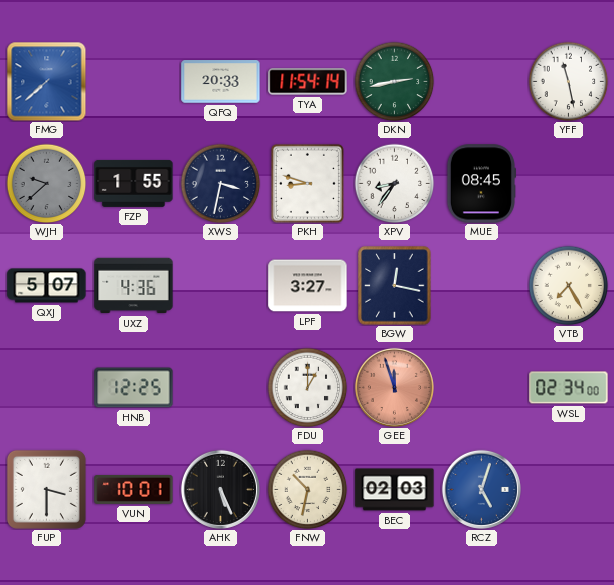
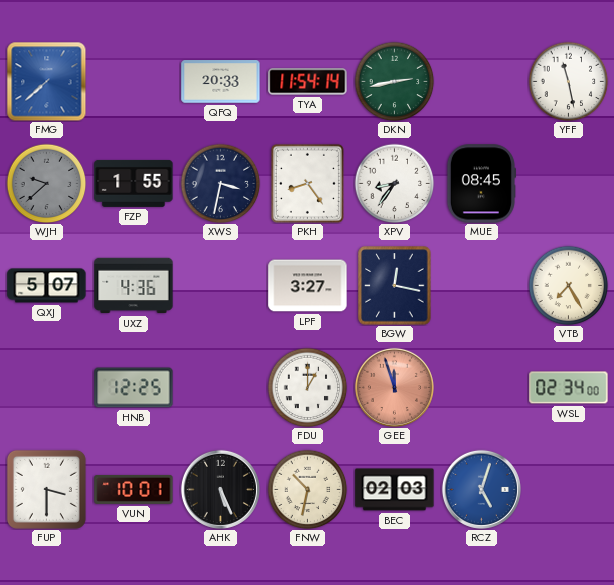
PKH: 8:48 -> 8:24 (307, 183)
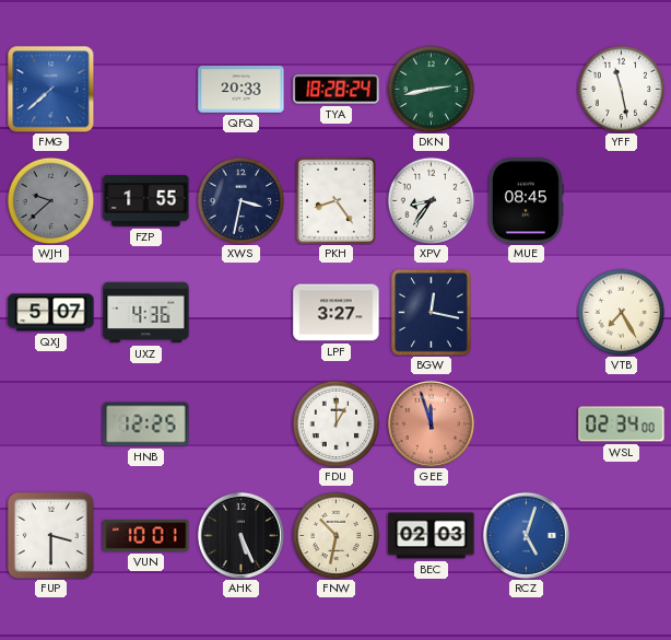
TYA: 11:54 -> 18:28 (337, 90)
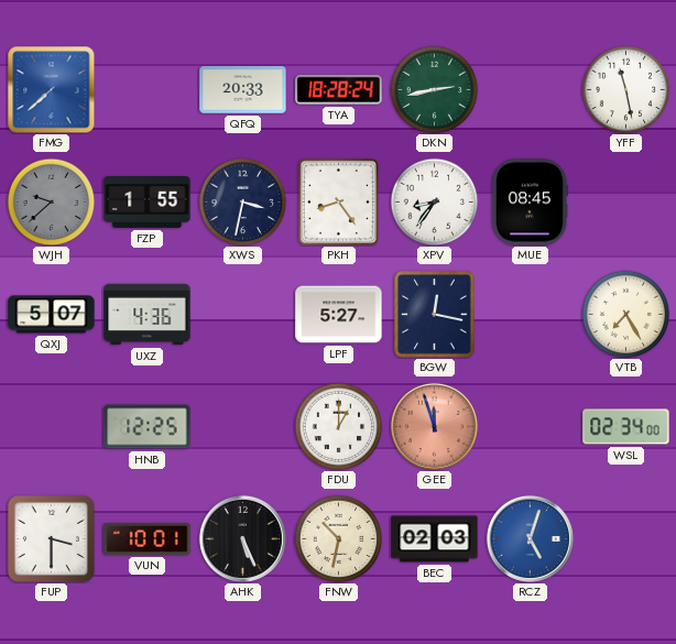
LPF: 3:27 -> 5:27 (339, 315)
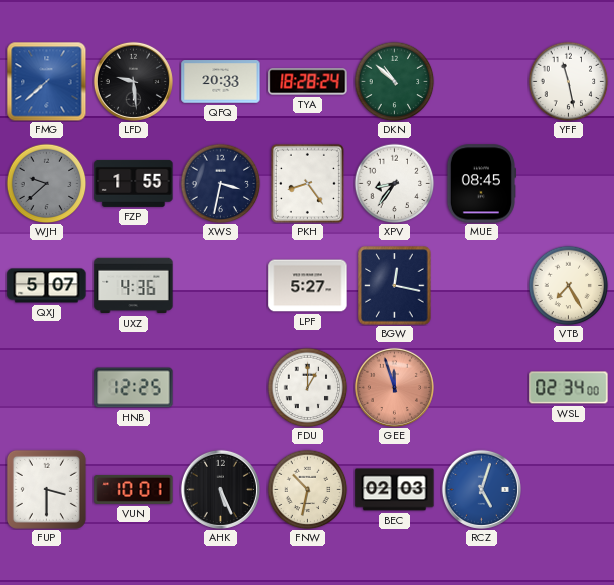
LFD: none -> 9:29 (133, 81)
DKN: 2:43 -> 10:52 (394, 81)
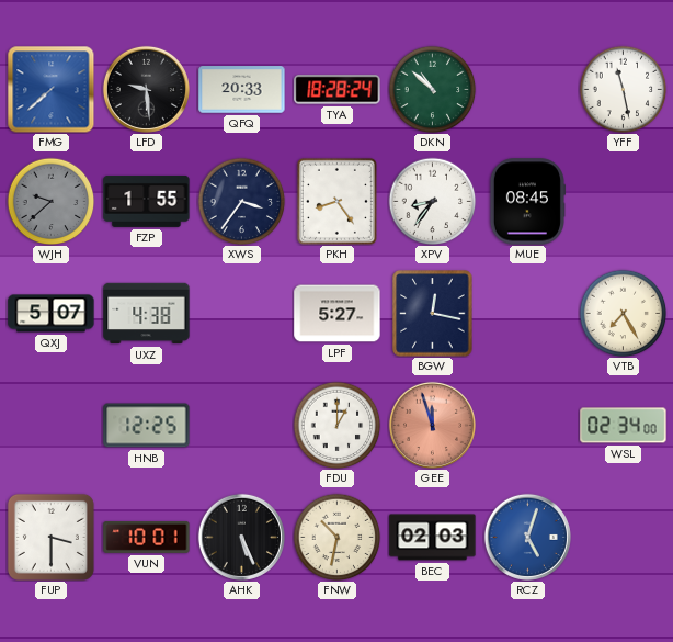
XWS: 3:32 -> 3:36 (241, 201)
UXZ: 4:36 -> 4:38 (147, 314)
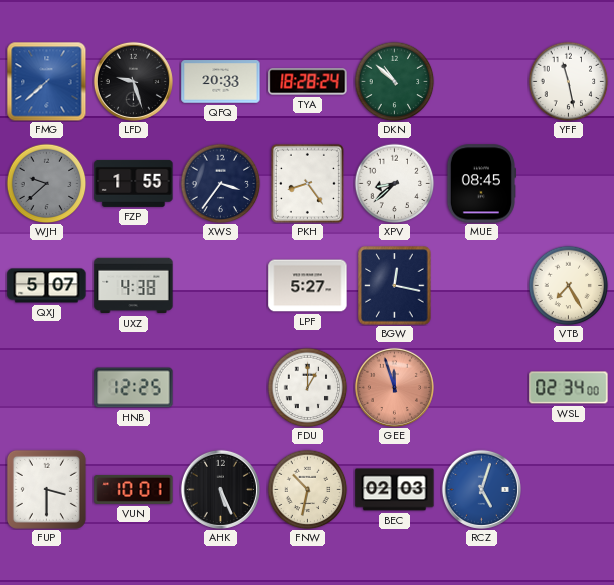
LFD: 9:29 -> 9:27 (133, 81)
XPV: 8:36 -> 8:38 (394, 183)
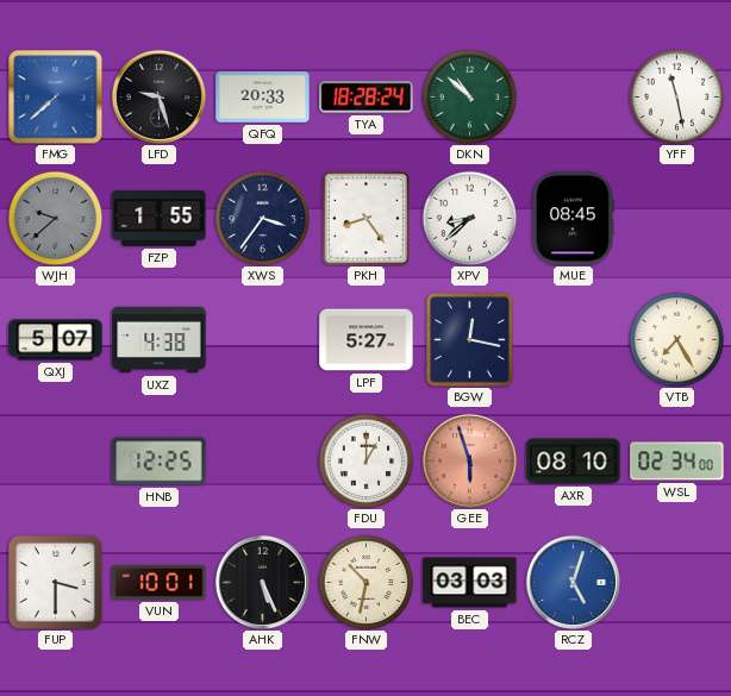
GEE: 11:57 -> 5:57 (469, 460)
AXR: none -> 08:10 (574, 462)
BEC: 02:03 -> 03:03 (470, 583)
